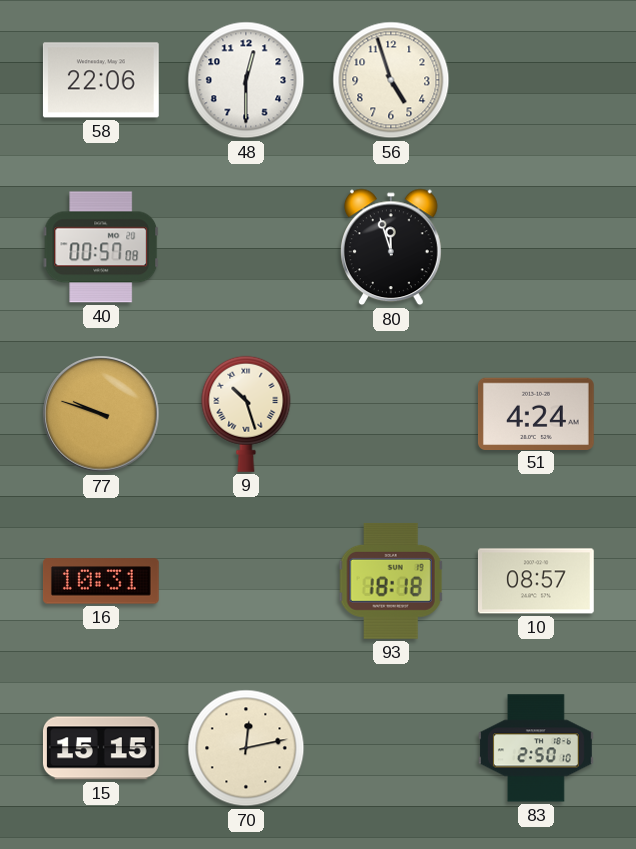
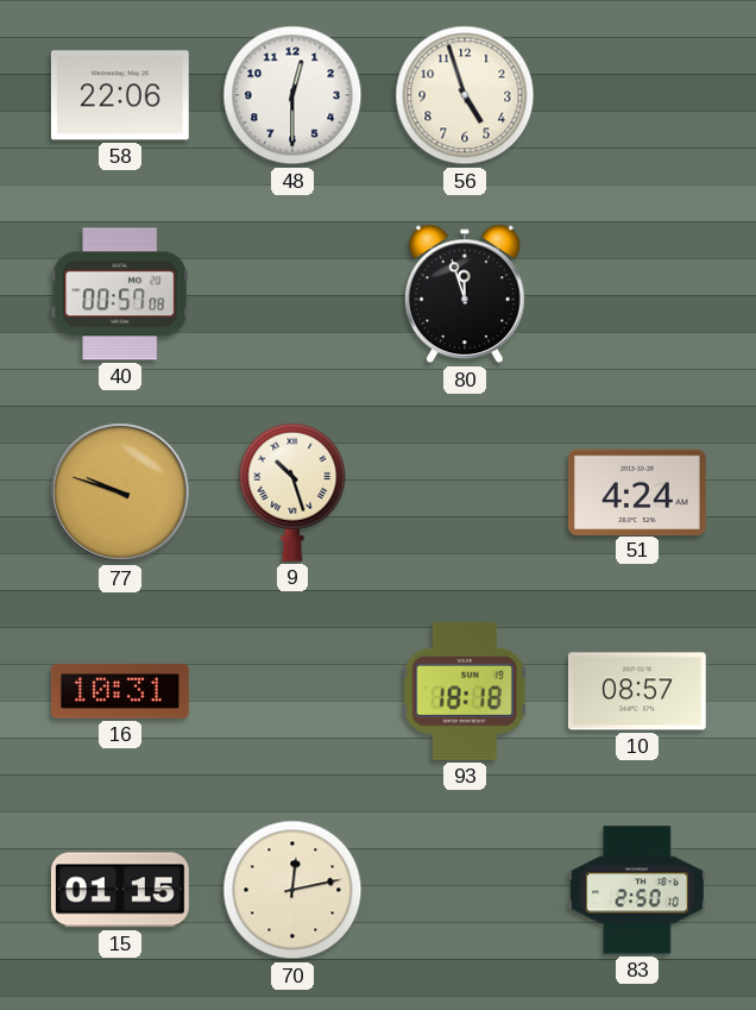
15: 15:15 -> 01:15 (120, 890)
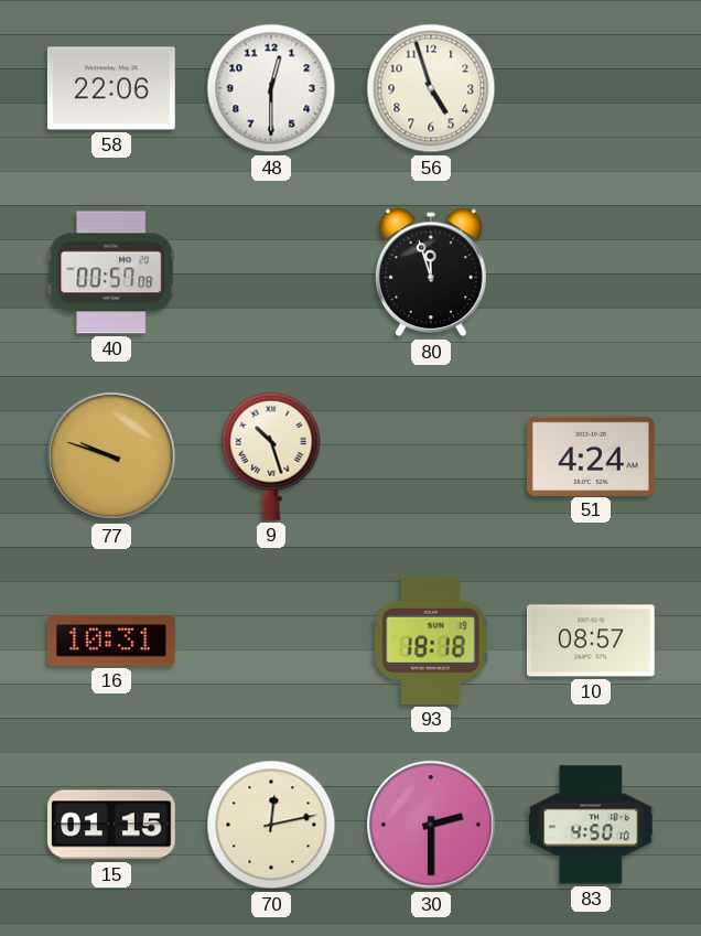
30: none -> 2:30 (431, 825)
83: 2:50 -> 4:50 (591, 825)
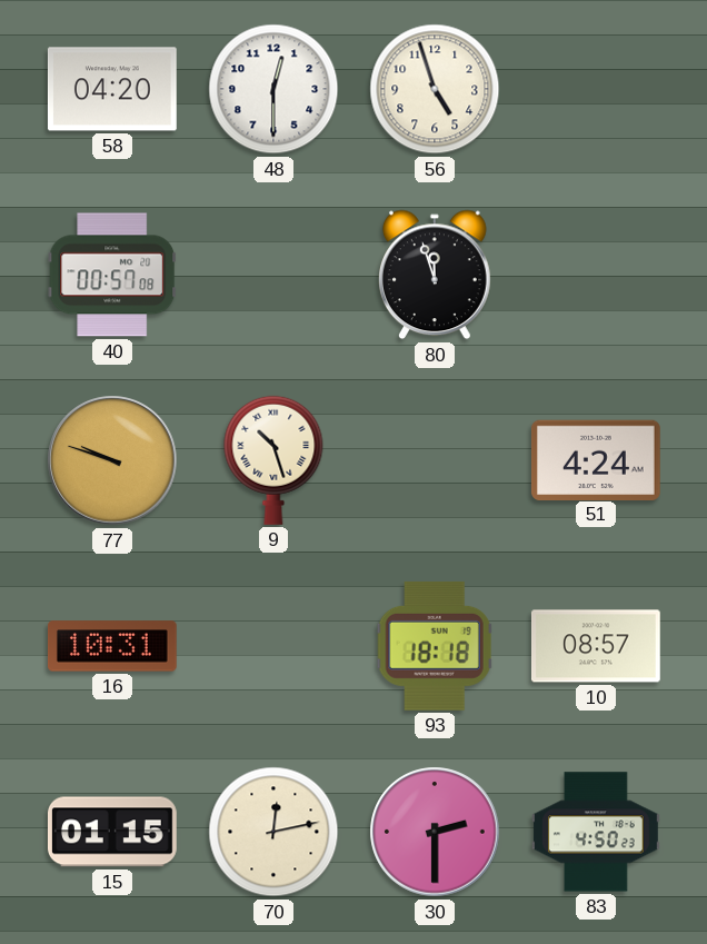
58: 22:06 -> 04:20 (112, 89)
83: 4:50:10 -> 4:50:23 (596, 832)
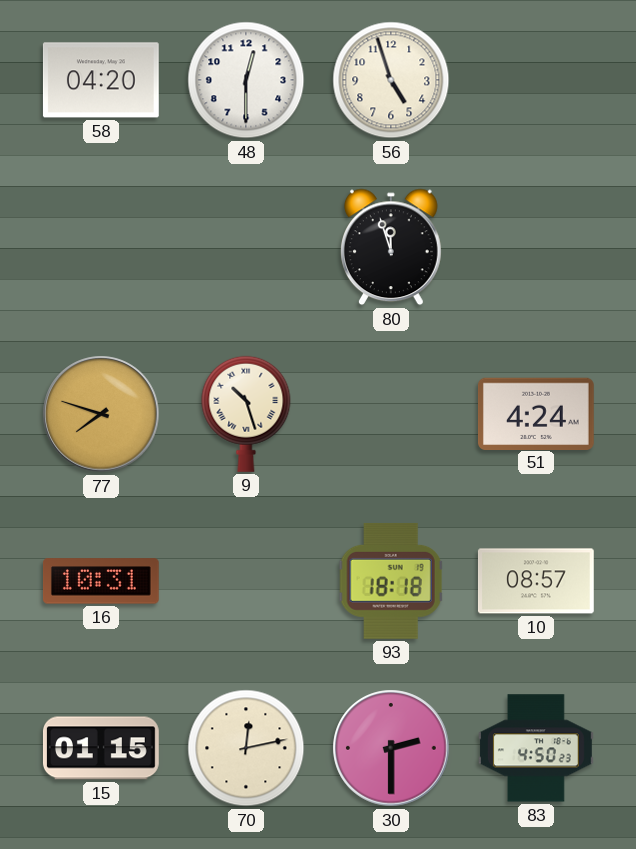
40: 00:57 -> none (112, 275)
77: 9:48 -> 7:48 (101, 414)
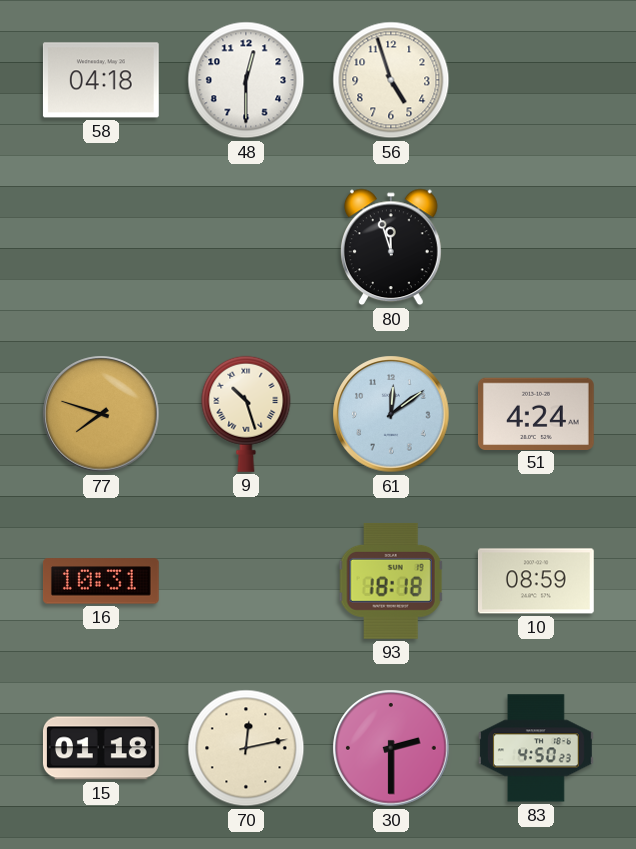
58: 04:20 -> 04:18 (101, 80)
61: none -> 12:09 (391, 414)
10: 08:57 -> 08:59 (536, 581)
15: 01:15 -> 01:18 (101, 748)
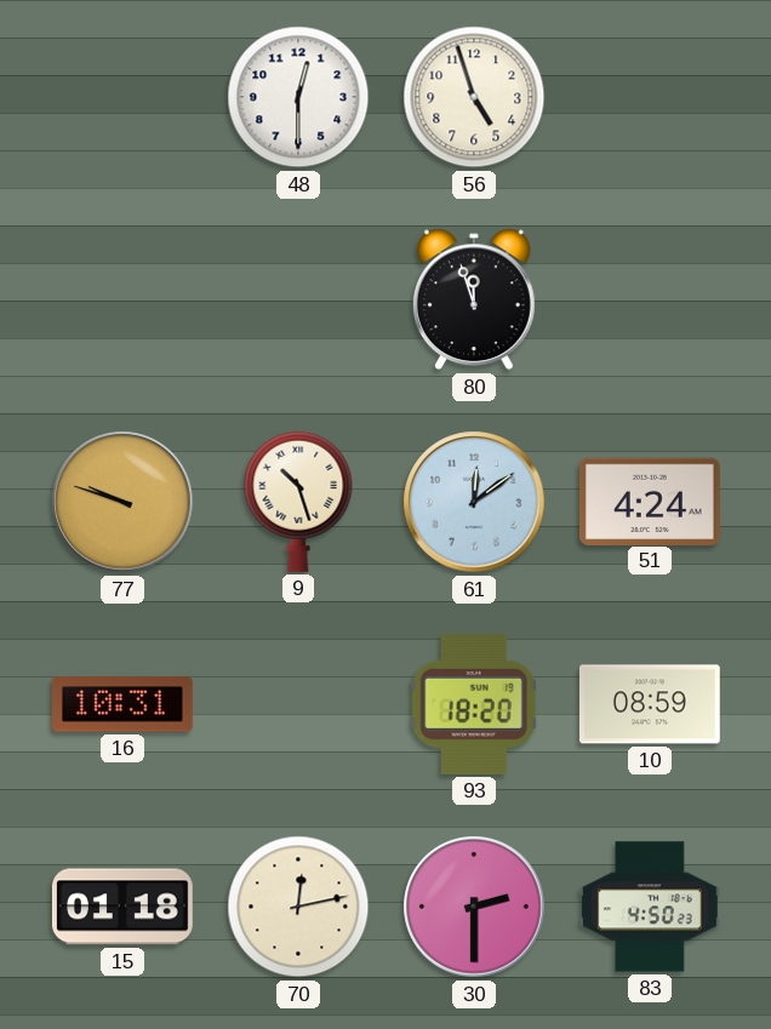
58: 04:18 -> none (101, 80)
77: 7:48 -> 9:48 (122, 502)
93: 18:18 -> 18:20 (474, 704)
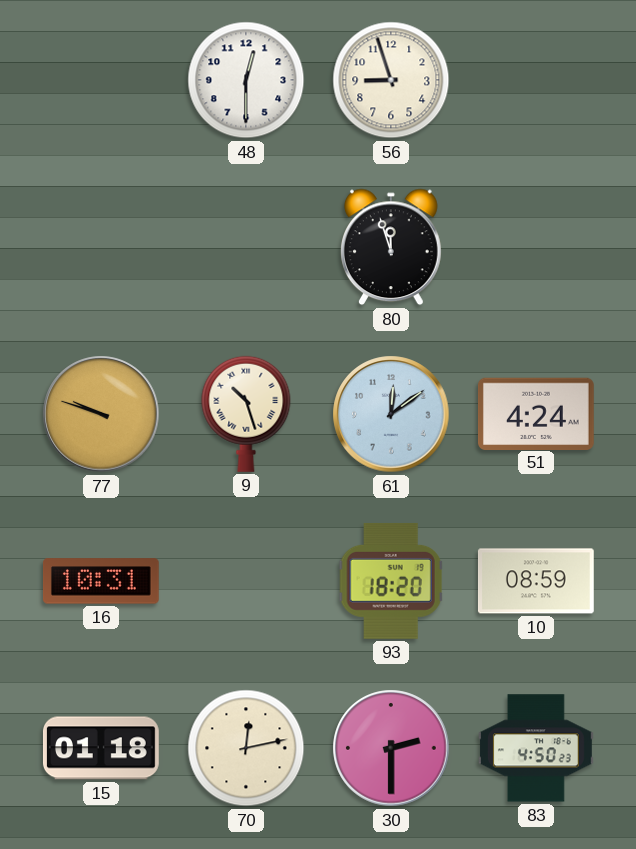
56: 4:57 -> 8:57 (391, 80)
